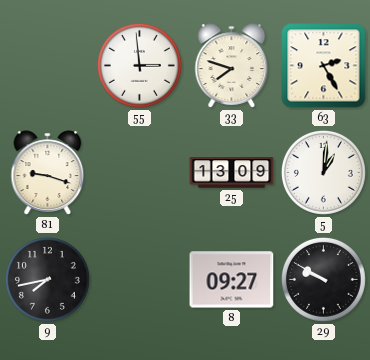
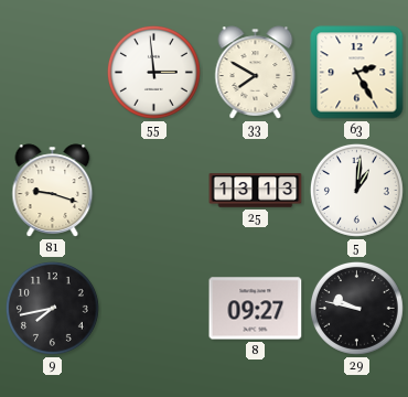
33: 7:48 -> 7:50 (256, 73)
25: 13:09 -> 13:13 (256, 191)
29: 9:50 -> 9:47 (356, 308)
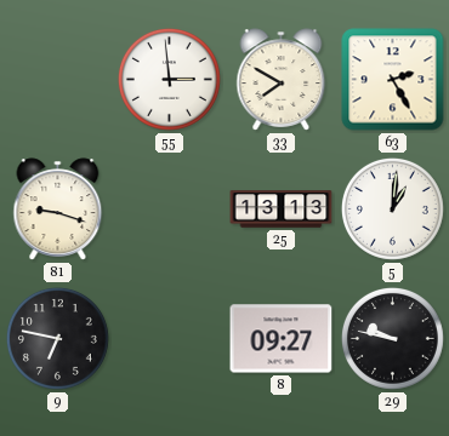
9: 7:43 -> 6:47 (57, 338)
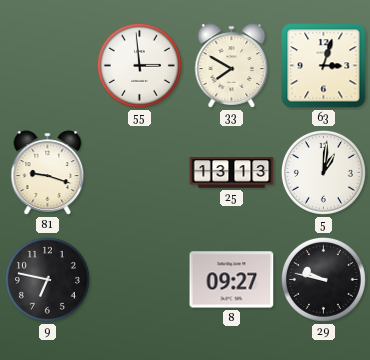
63: 2:25 -> 3:03 (324, 66)
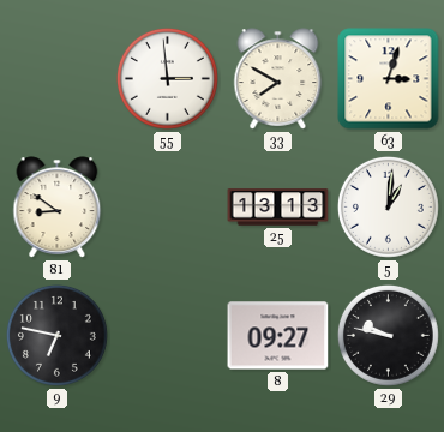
81: 9:18 -> 8:51 (58, 208)
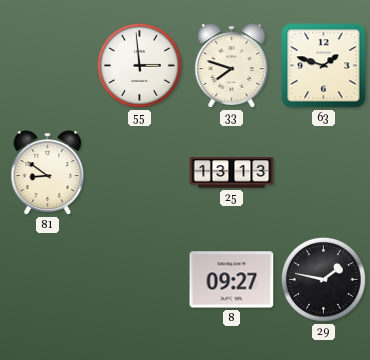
33: 7:50 -> 7:48 (232, 66)
63: 3:03 -> 1:48 (324, 66)
5: 1:01 -> none (388, 206)
9: 6:47 -> none (56, 335)
29: 9:47 -> 1:47 (323, 279)
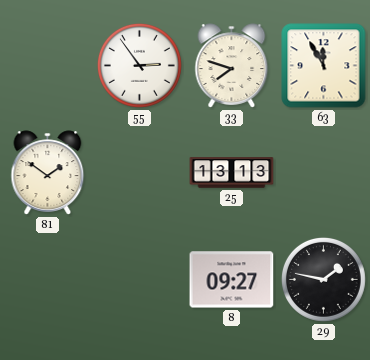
55: 2:59 -> 2:54 (139, 65)
63: 1:48 -> 11:55 (324, 66)
81: 8:51 -> 1:51 (48, 173)
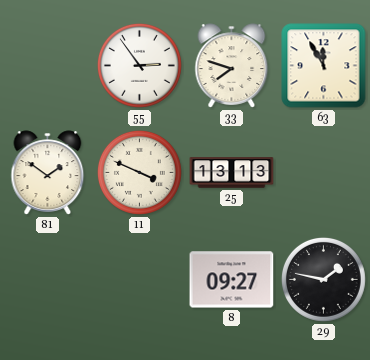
11: none -> 3:49 (139, 172)
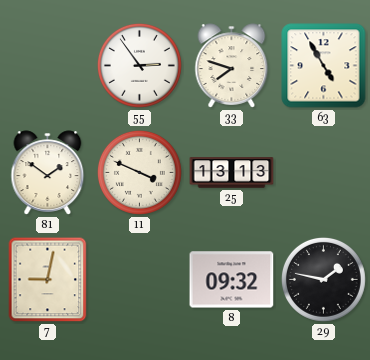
63: 11:55 -> 4:55 (324, 66)
7: none -> 9:02 (48, 280)
8: 09:27 -> 09:32 (232, 280)
